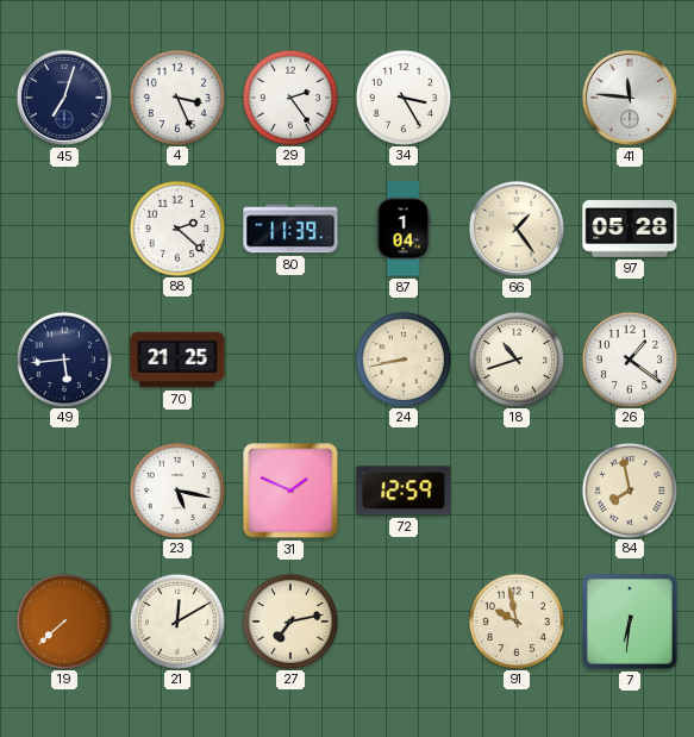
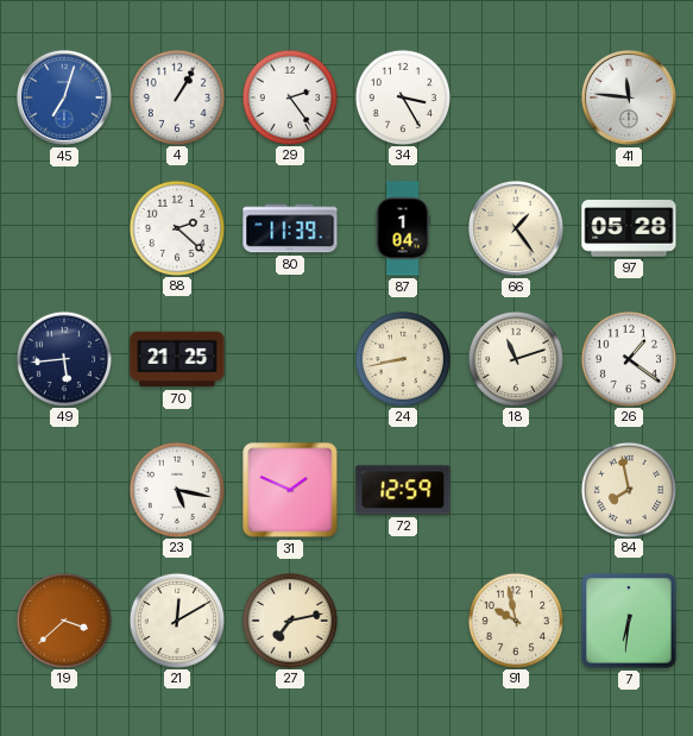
45 dial: navy -> blue (64, 97)
4: 3:26 -> 1:05 (176, 96)
18: 10:42 -> 11:12 (515, 358)
19: 7:38 -> 3:38 (63, 619)
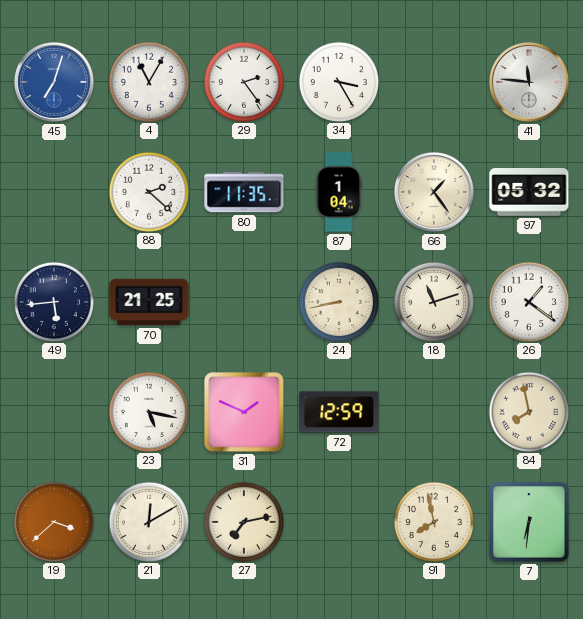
4: 1:05 -> 11:05 (148, 81)
80: 11:39 -> 11:35 (244, 192)
97: 05:28 -> 05:32 (529, 193)
91: 9:58 -> 7:58 (433, 521)
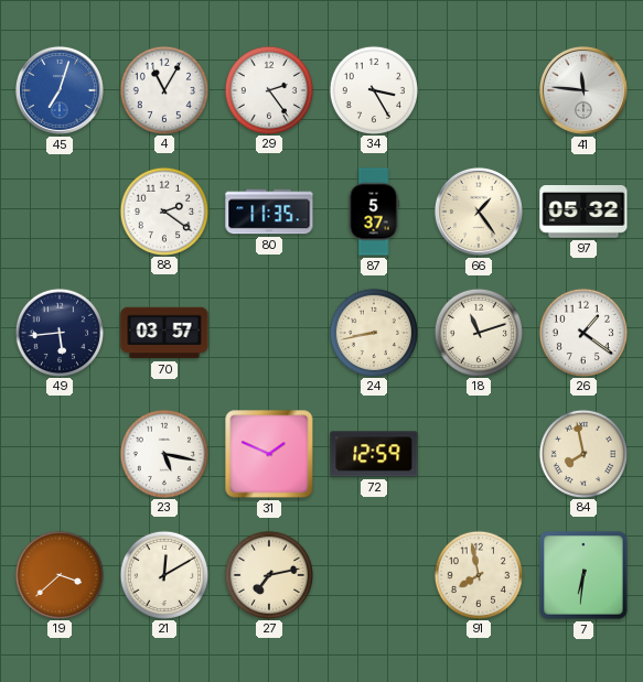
88: 2:22 -> 2:21 (163, 210)
87: 1:04 -> 5:37 (374, 212)
70: 21:25 -> 03:57 (164, 333)
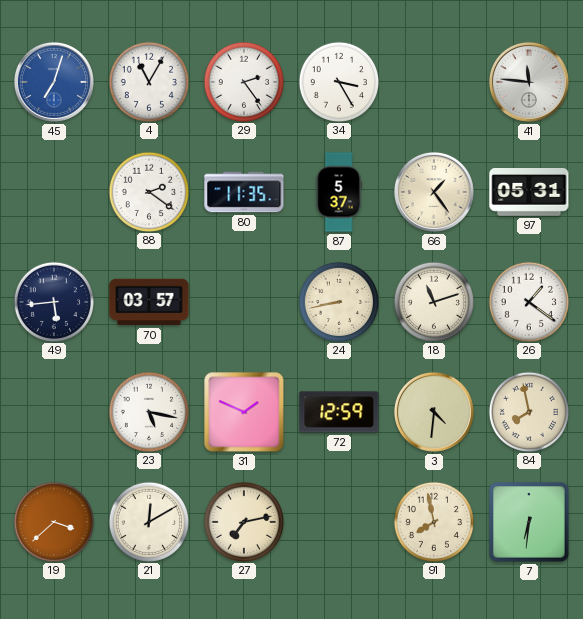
97: 05:32 -> 05:31 (529, 193)
3: none -> 4:31 (434, 412)
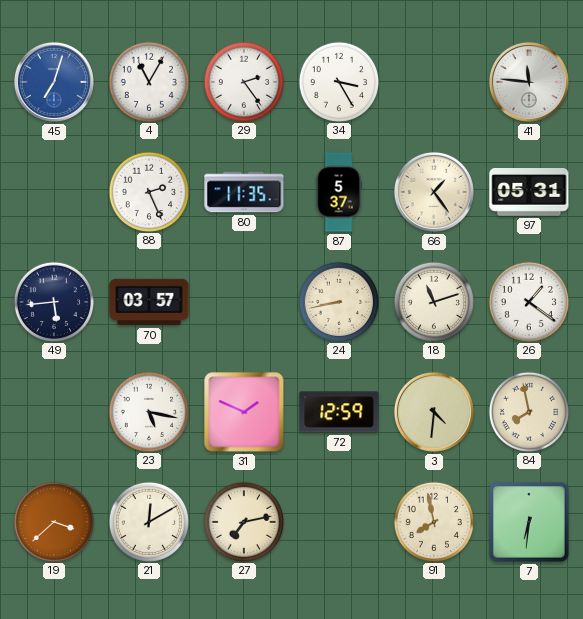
88: 2:21 -> 2:26 (148, 191)
